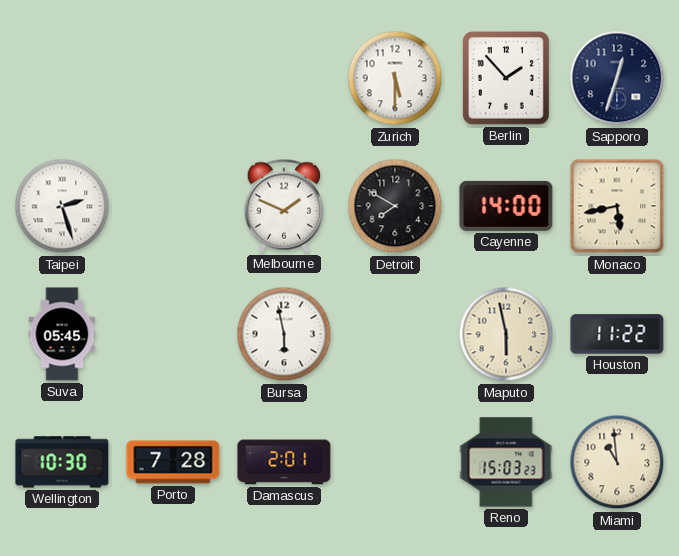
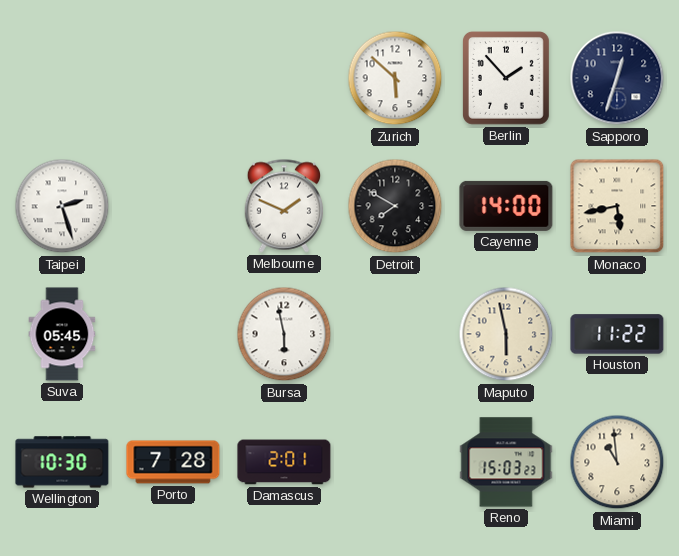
Zurich: 5:30 -> 5:52 (395, 78)
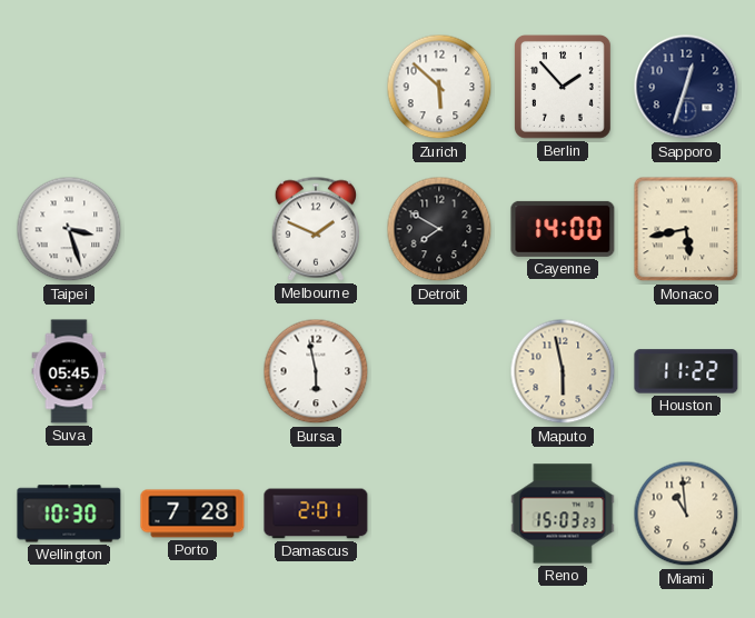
Taipei: 2:27 -> 3:27 (69, 229)
